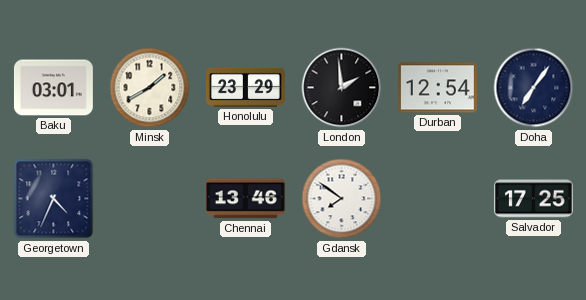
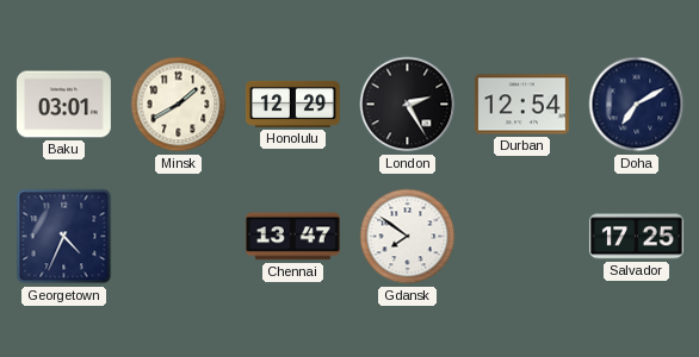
Honolulu: 23:29 -> 12:29 (292, 104)
London: 1:59 -> 2:25 (408, 105)
Doha: 7:06 -> 7:10 (637, 105)
Chennai: 13:46 -> 13:47 (292, 237)
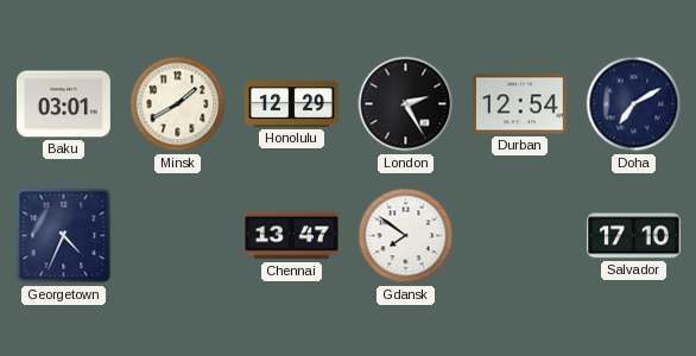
Salvador: 17:25 -> 17:10 (633, 236)
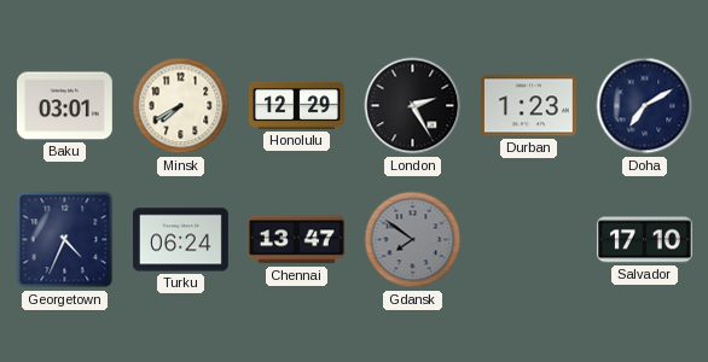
Minsk: 1:40 -> 7:40 (181, 106)
Durban: 12:54 -> 1:23 (528, 106)
Turku: none -> 06:24 (180, 240)
Gdansk dial: white -> grey (413, 240)
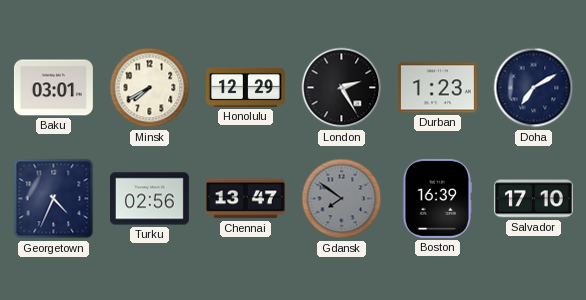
Turku: 06:24 -> 02:56 (149, 199)
Boston: none -> 16:39 (437, 198)
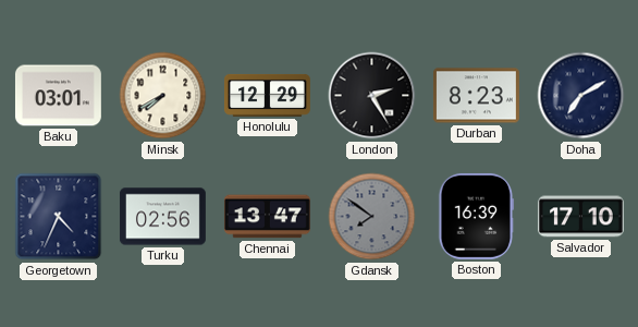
Durban: 1:23 -> 8:23 (476, 96)
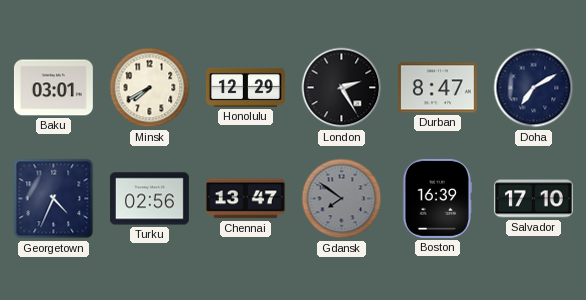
Durban: 8:23 -> 8:47 (437, 88)
